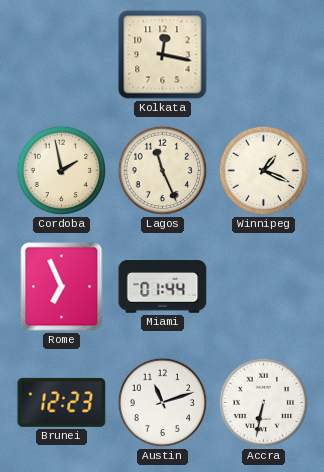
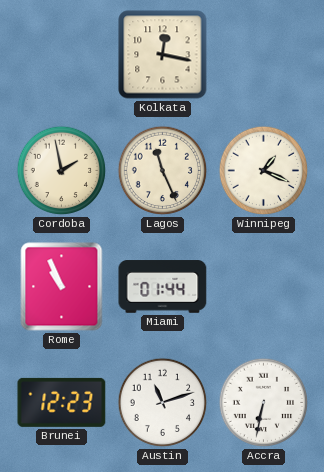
Rome: 6:56 -> 10:56 (62, 287)
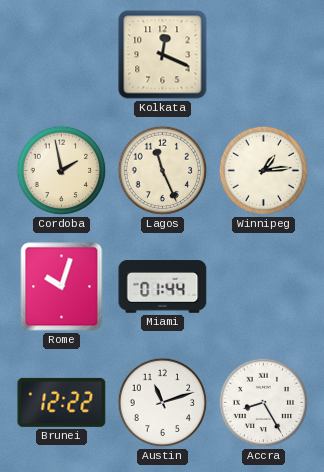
Kolkata: 12:17 -> 12:19 (163, 55)
Winnipeg: 1:19 -> 1:14 (264, 171)
Rome: 10:56 -> 10:03 (62, 287)
Brunei: 12:23 -> 12:22 (62, 402)
Accra: 6:32 -> 8:25 (264, 403)
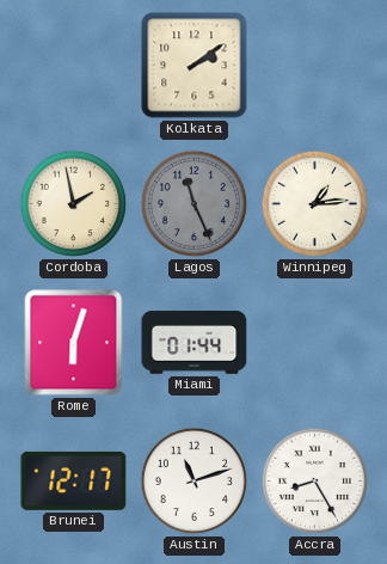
Kolkata: 12:19 -> 2:09 (195, 66)
Lagos dial: cream -> grey (195, 204)
Rome: 10:03 -> 6:03 (74, 343)
Brunei: 12:22 -> 12:17 (74, 480)
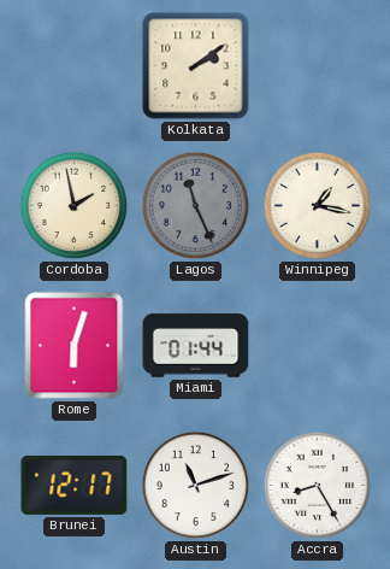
Winnipeg: 1:14 -> 1:17 (318, 206)
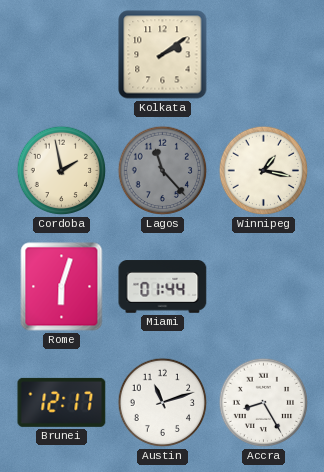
Lagos: 11:26 -> 11:23 (163, 171)
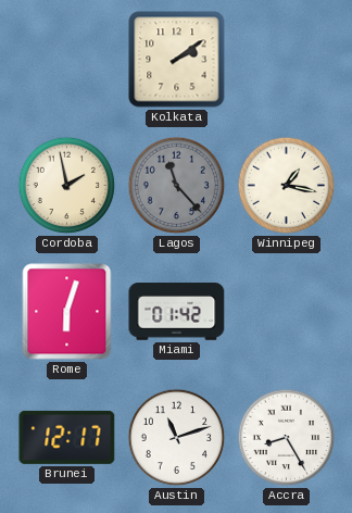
Miami: 01:44 -> 01:42 (177, 312)
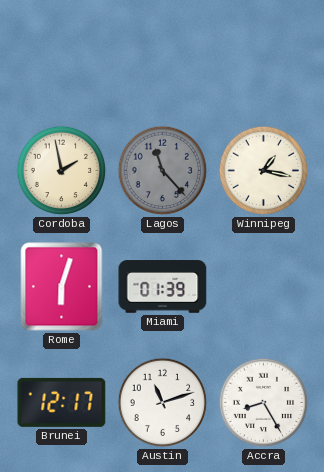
Kolkata: 2:09 -> none (177, 60)
Miami: 01:42 -> 01:39 (163, 287)
